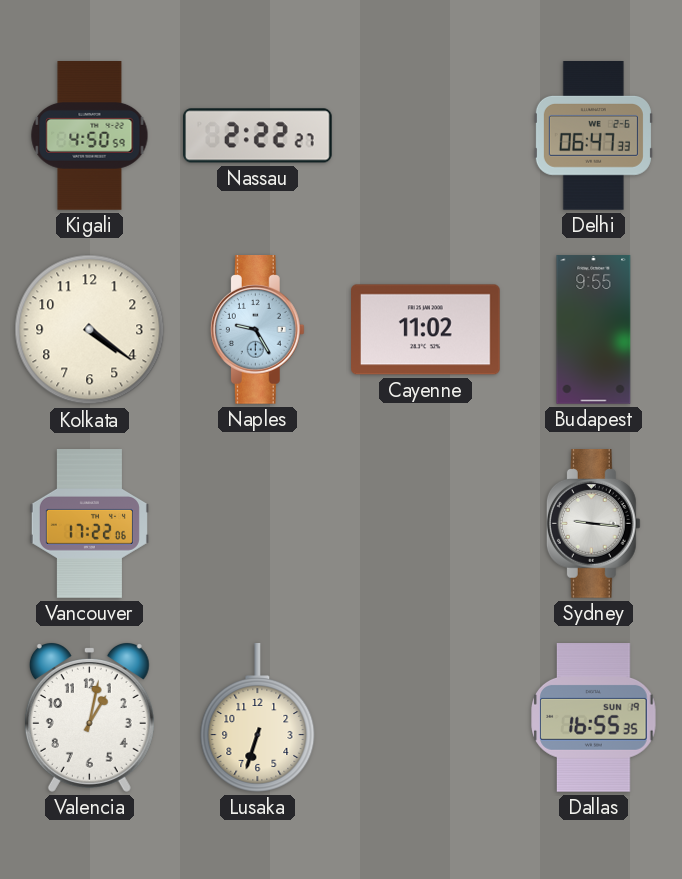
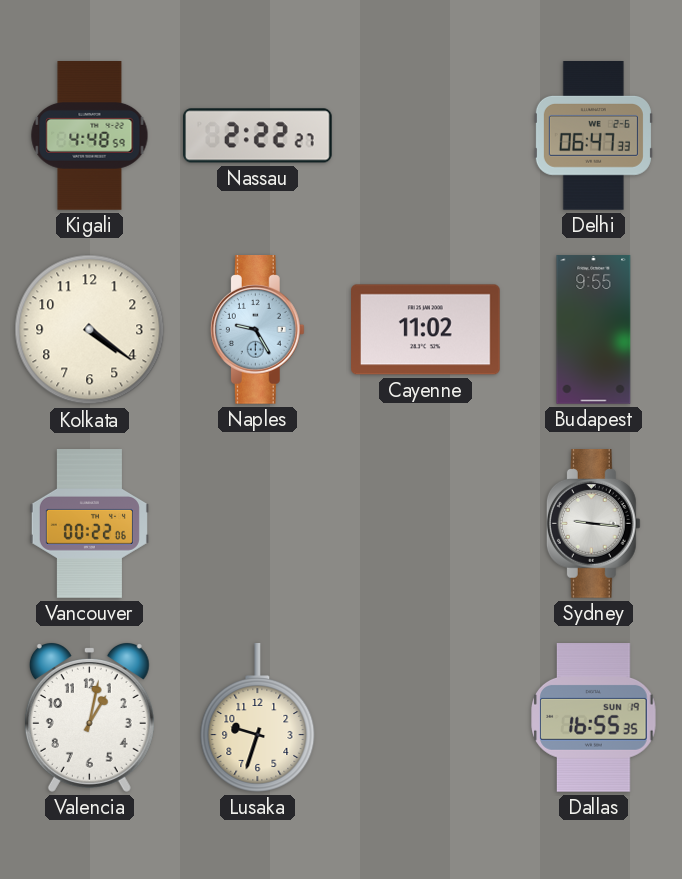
Kigali: 4:50 -> 4:48 (90, 136)
Vancouver: 17:22 -> 00:22 (89, 524)
Lusaka: 6:33 -> 9:33 (258, 718)
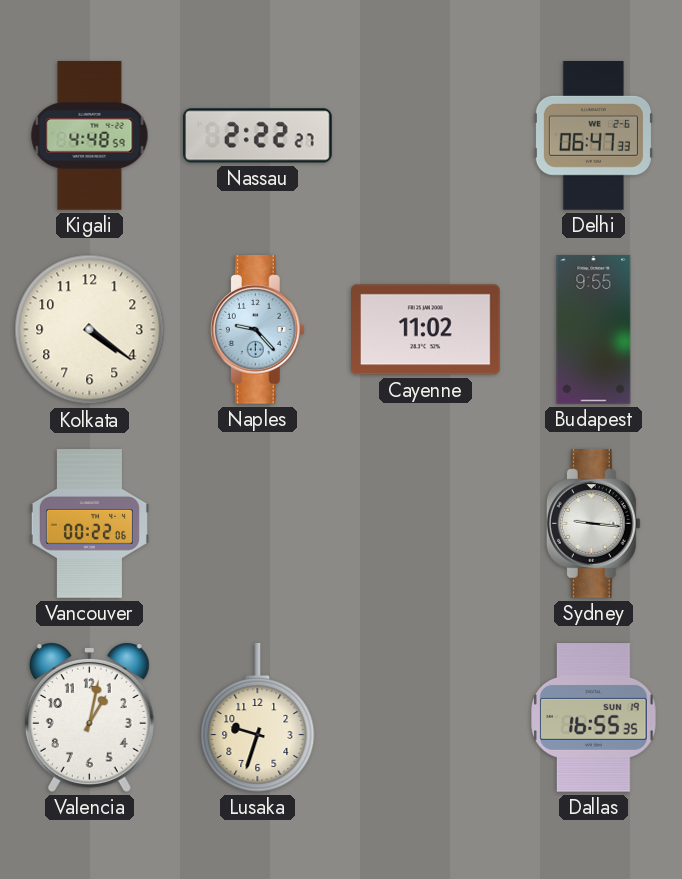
Naples: 9:25 -> 9:23 (257, 330)
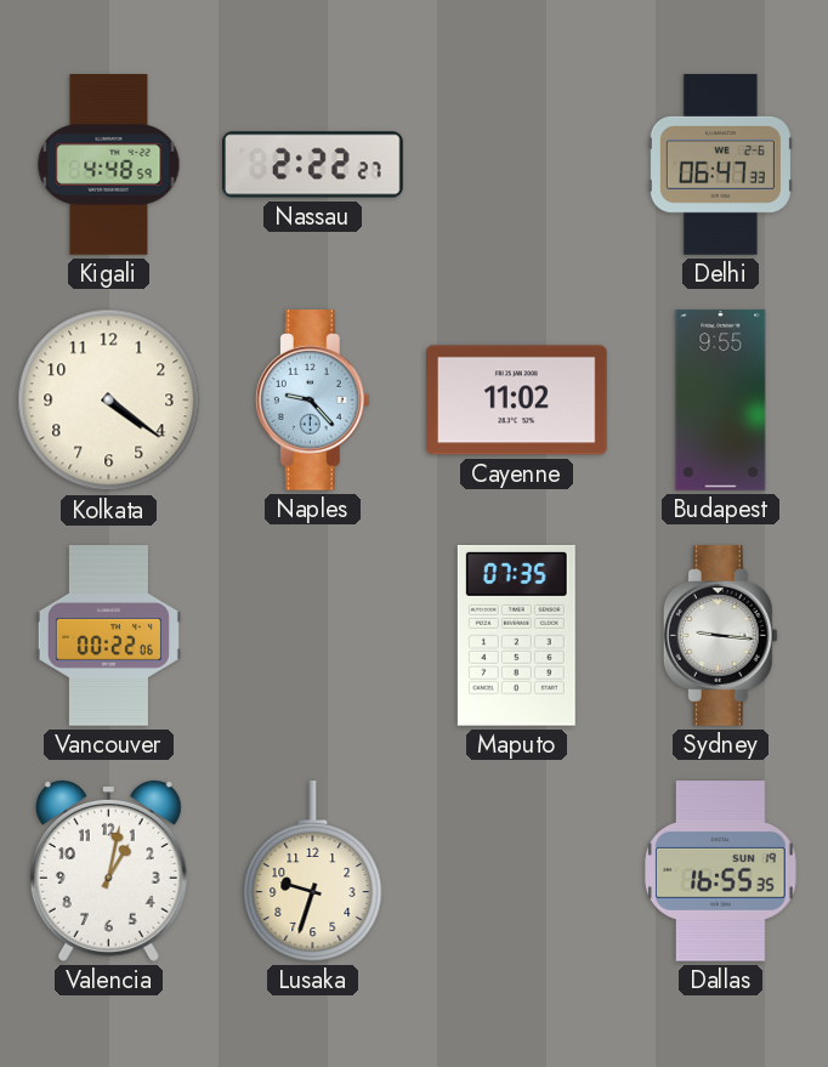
Maputo: none -> 07:35 (516, 635)
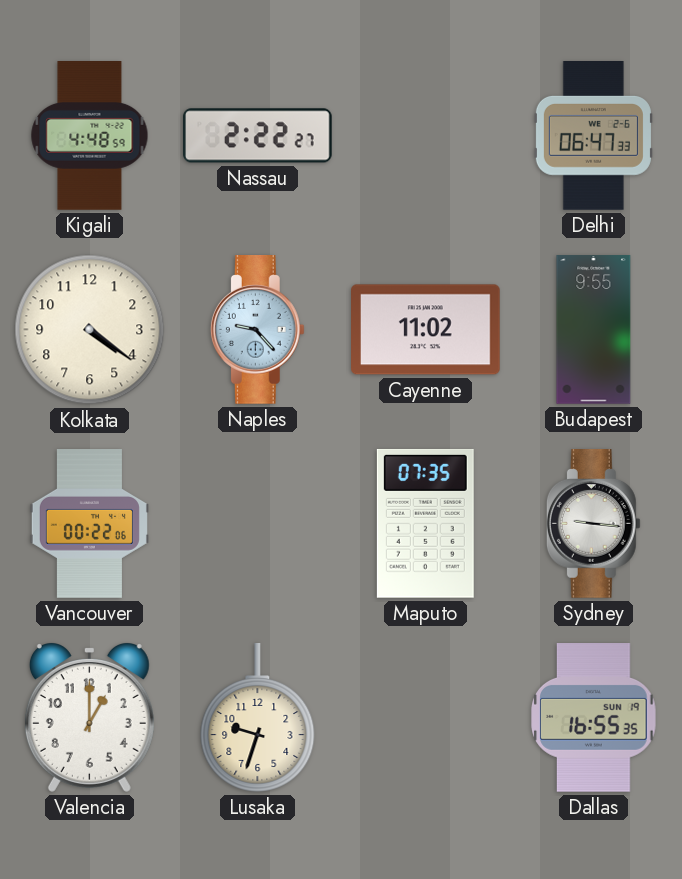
Valencia: 1:02 -> 1:00 (89, 718)
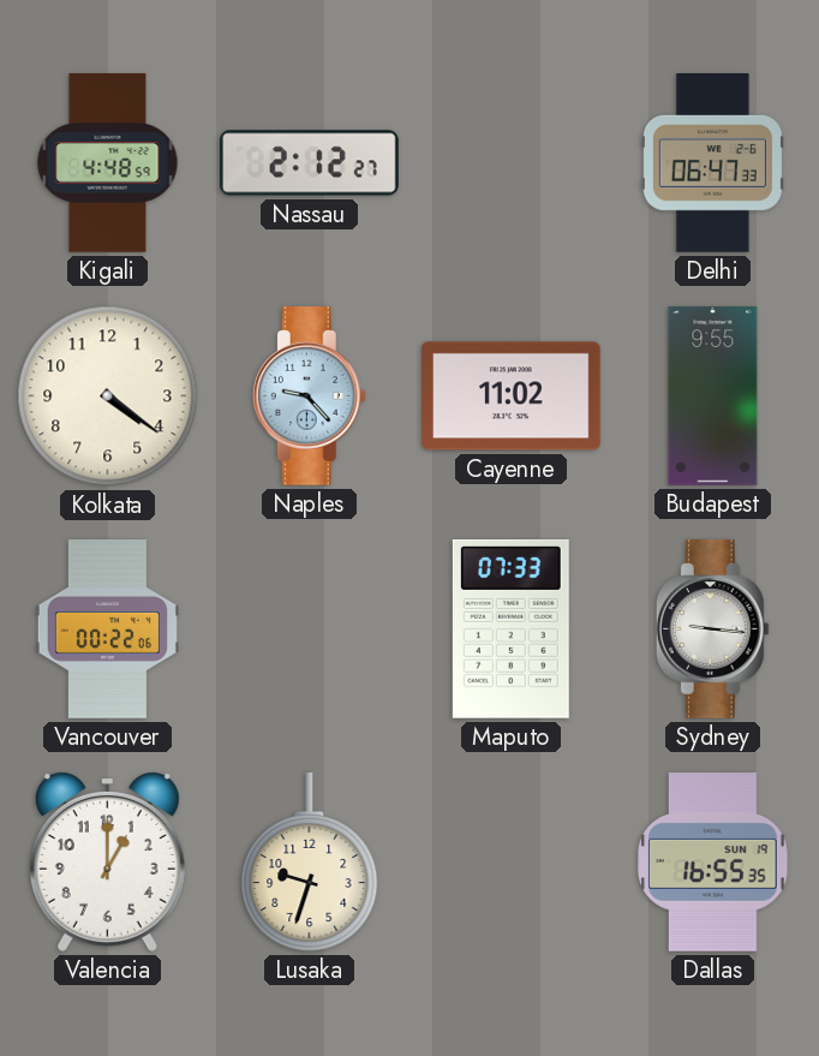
Nassau: 2:22 -> 2:12 (310, 163)
Maputo: 07:35 -> 07:33 (510, 628)
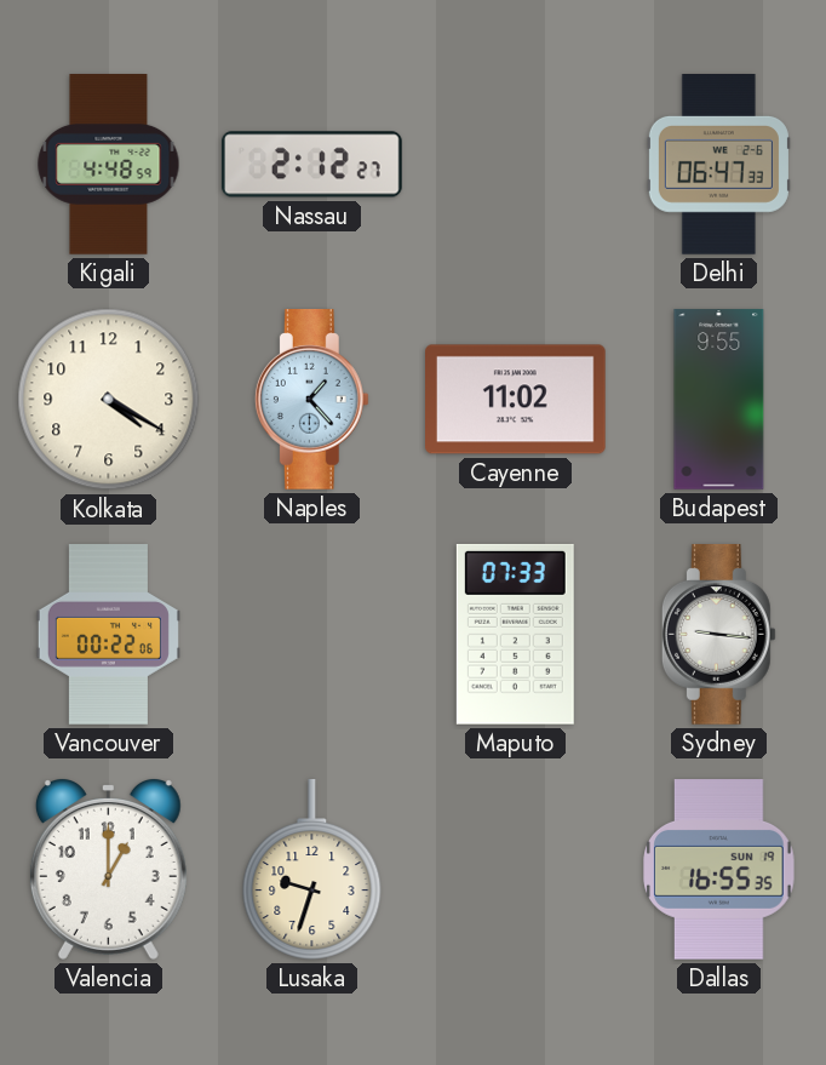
Kolkata: 4:21 -> 4:20 (109, 400)
Naples: 9:23 -> 1:23 (311, 400)
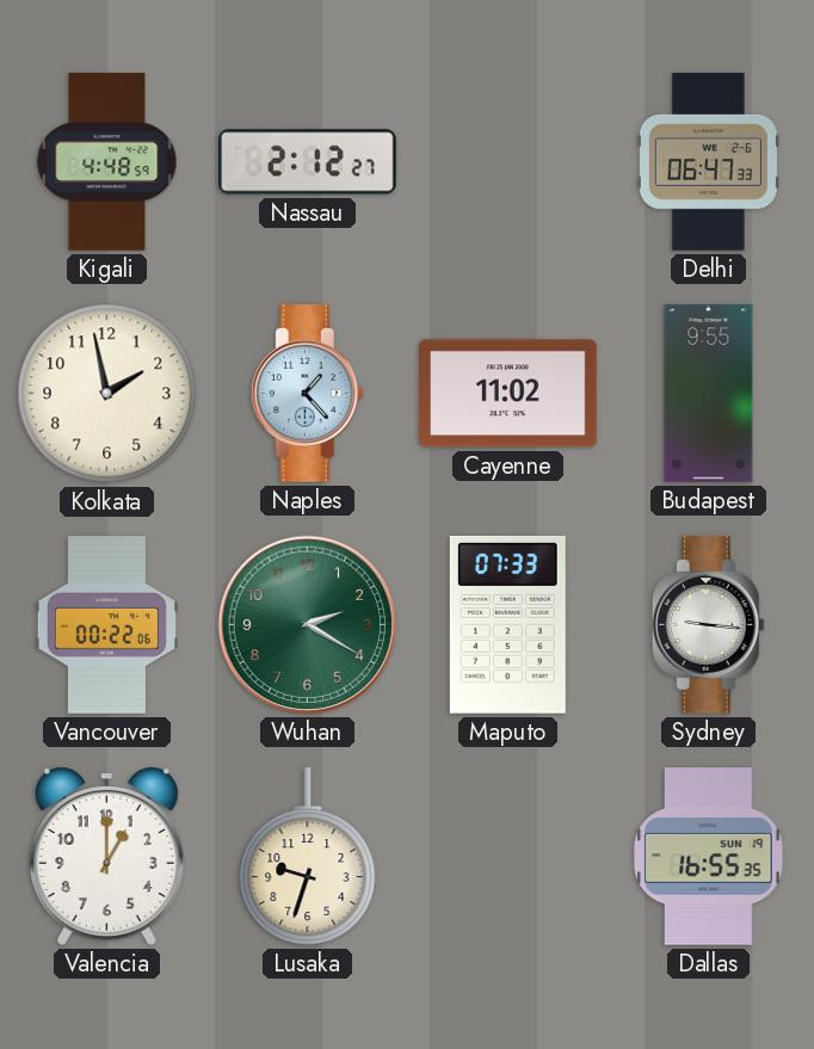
Kolkata: 4:20 -> 1:58 (107, 394)
Wuhan: none -> 2:20 (307, 624)
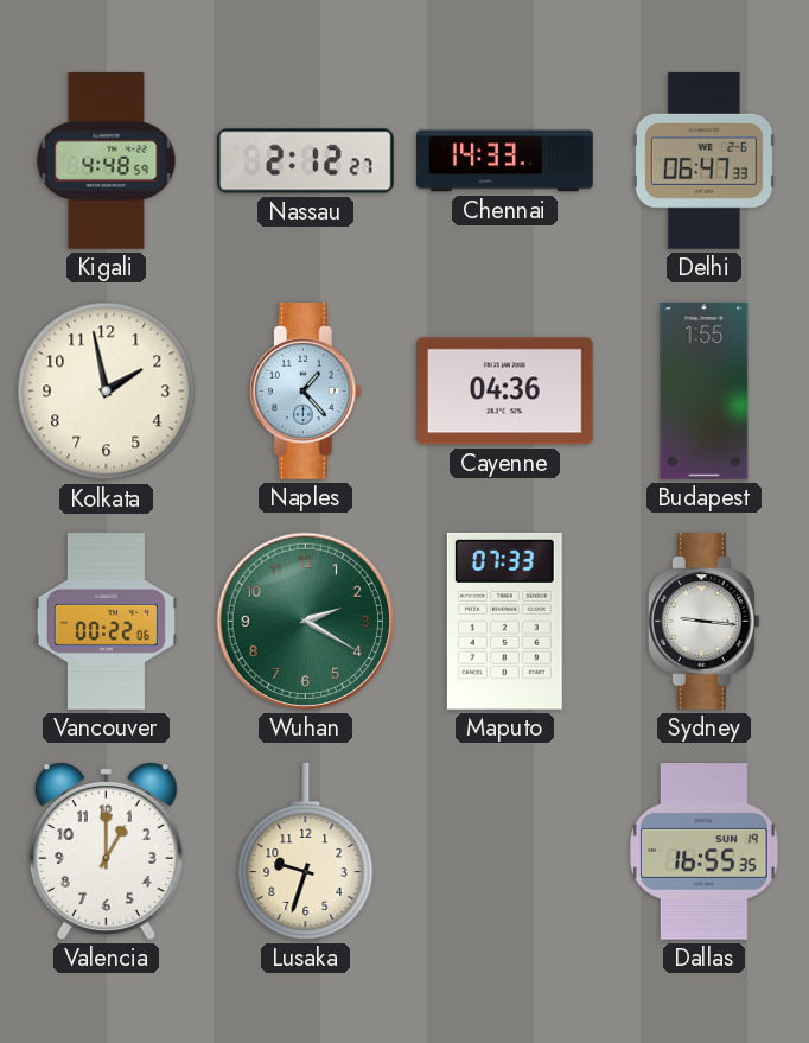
Chennai: none -> 14:33 (505, 161)
Cayenne: 11:02 -> 04:36 (505, 392)
Budapest: 9:55 -> 1:55 (705, 392)
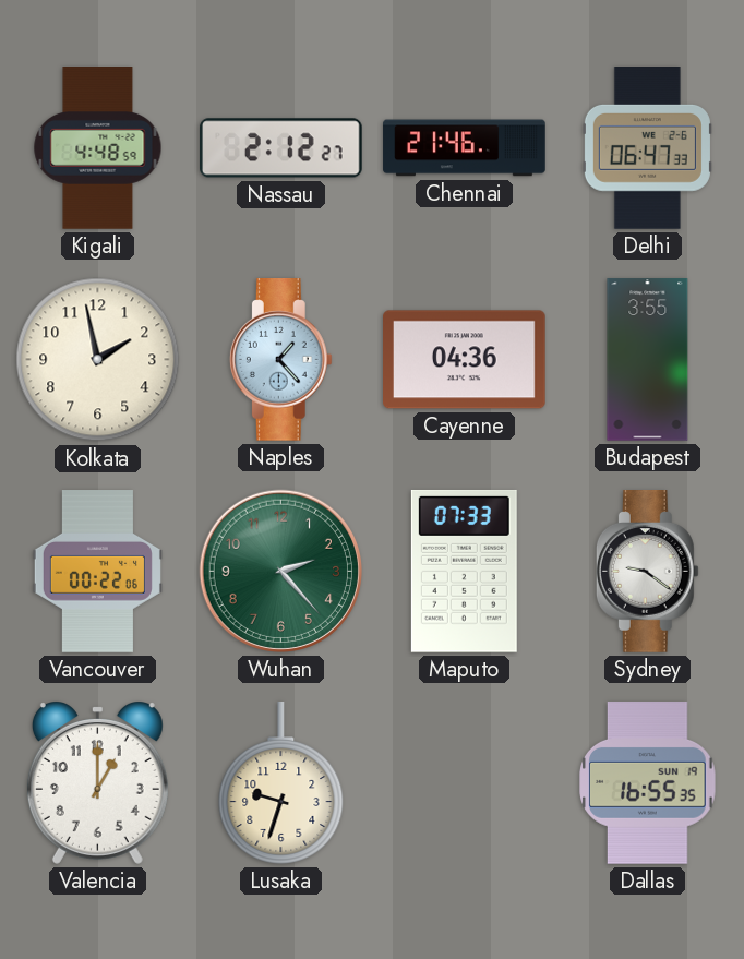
Chennai: 14:33 -> 21:46 (465, 148)
Budapest: 1:55 -> 3:55 (648, 360)
Wuhan: 2:20 -> 2:23 (280, 571)
Sydney: 9:16 -> 9:21 (647, 572)
